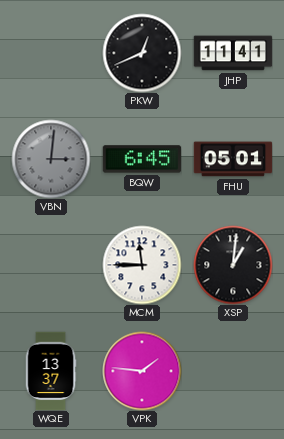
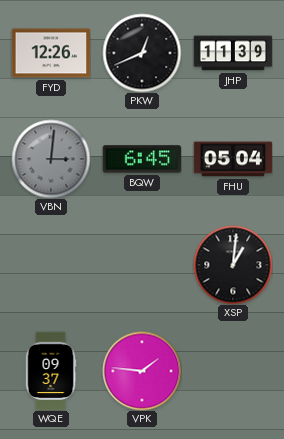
FYD: none -> 12:26 (51, 53)
JHP: 11:41 -> 11:39 (233, 53)
FHU: 05:01 -> 05:04 (233, 159)
MCM: 11:45 -> none (142, 265)
WQE: 13:37 -> 09:37 (51, 371)
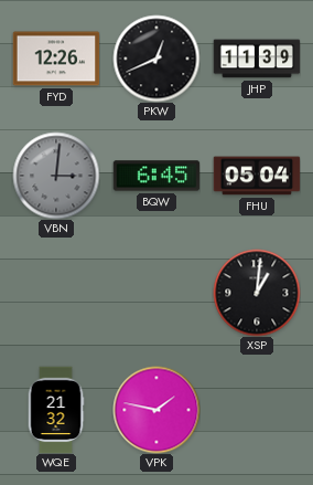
WQE: 09:37 -> 21:32 (56, 410)
VPK: 1:46 -> 1:47 (156, 410)
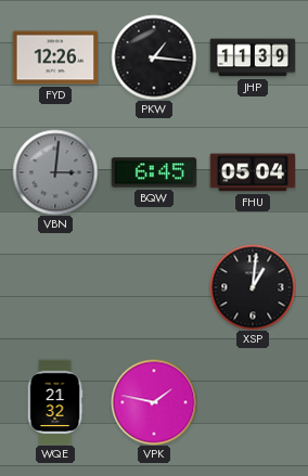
PKW: 12:41 -> 1:16 (154, 57)
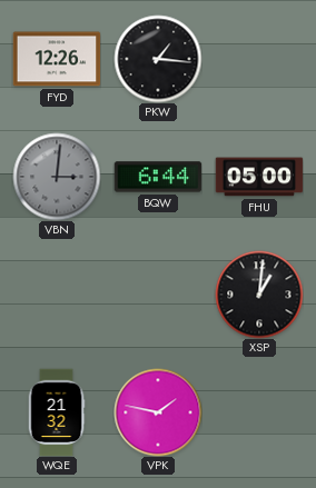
JHP: 11:39 -> none (253, 57)
BQW: 6:45 -> 6:44 (158, 177)
FHU: 05:04 -> 05:00 (259, 177)
